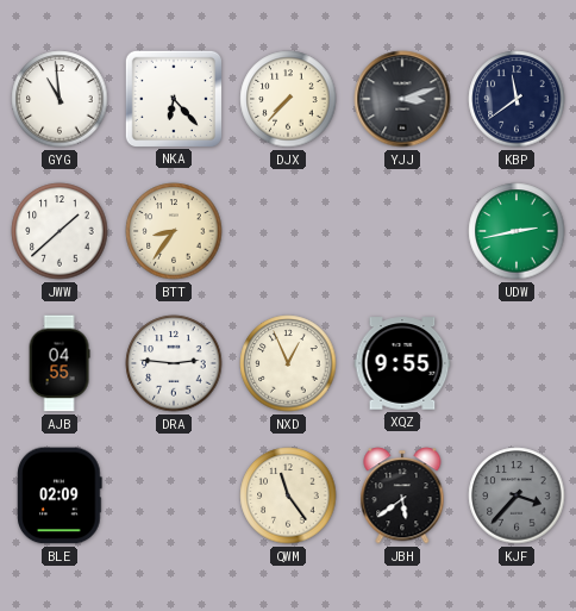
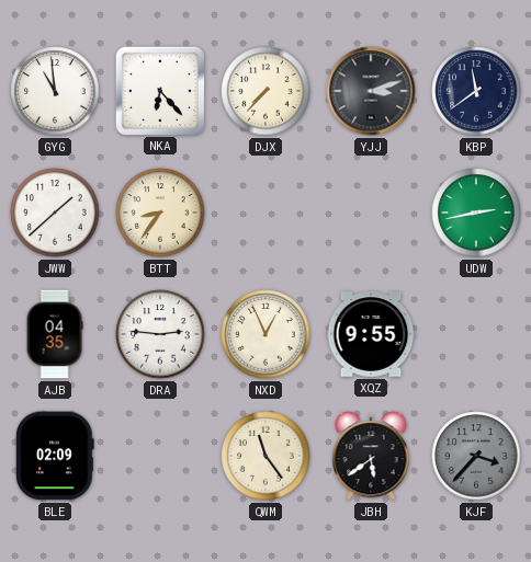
AJB: 04:55 -> 04:35 (55, 334)
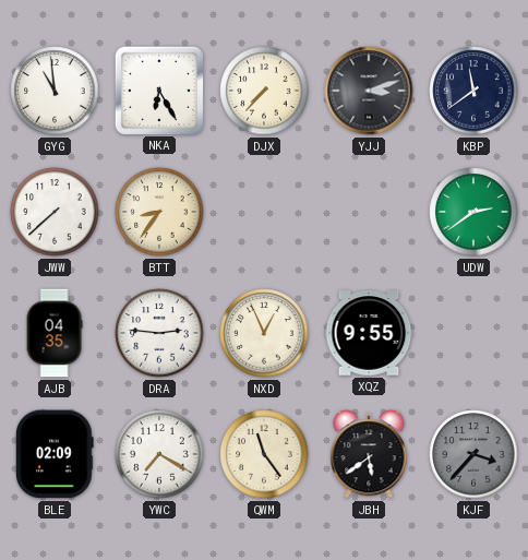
NKA: 6:23 -> 6:25 (158, 90)
JWW: 1:38 -> 7:38 (55, 212)
UDW: 2:43 -> 2:39 (473, 212)
YWC: none -> 7:20 (159, 454)
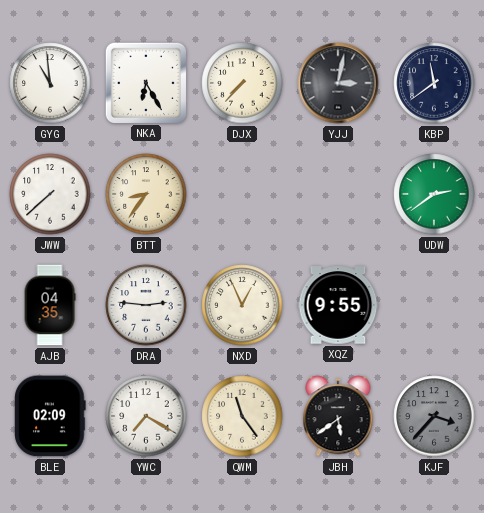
YJJ: 3:12 -> 3:02 (338, 83)
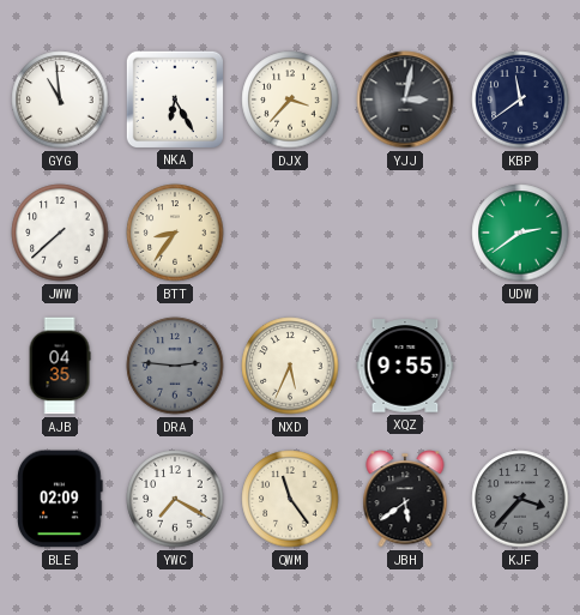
DJX: 7:37 -> 3:37 (290, 100)
DRA dial: white -> grey (175, 366)
NXD: 12:56 -> 5:34 (290, 366)
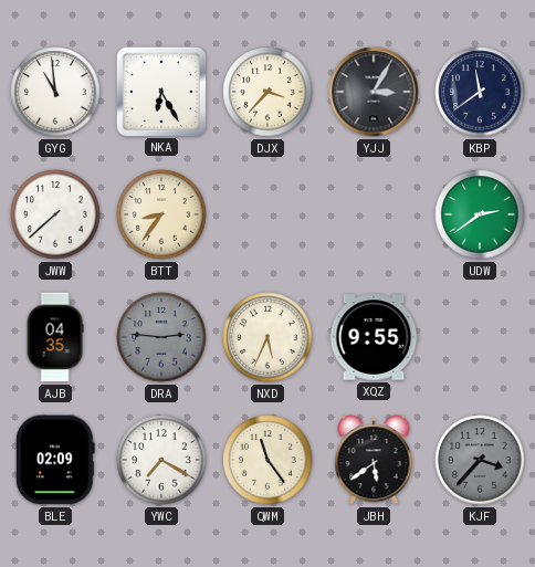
YJJ: 3:02 -> 3:05 (374, 92)
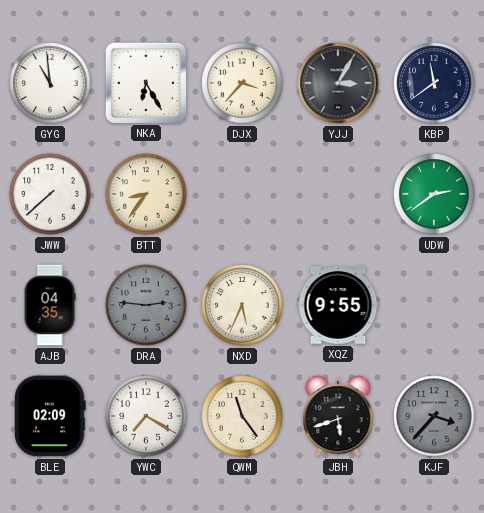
JBH: 5:39 -> 5:42 (338, 416)
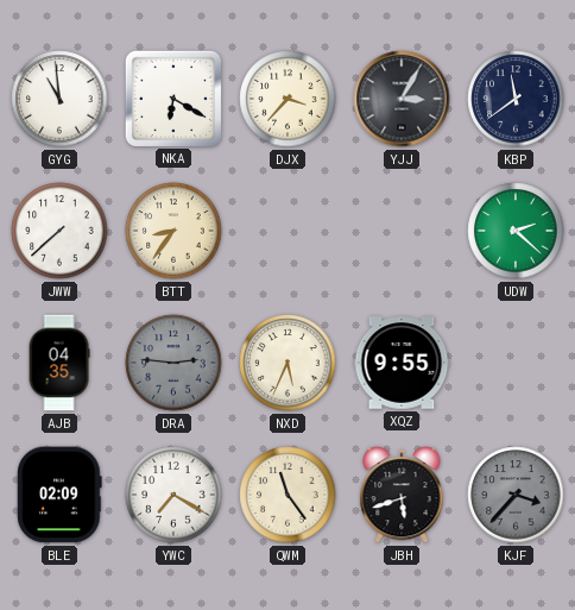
NKA: 6:25 -> 6:20 (172, 98)
UDW: 2:39 -> 2:22 (516, 231)
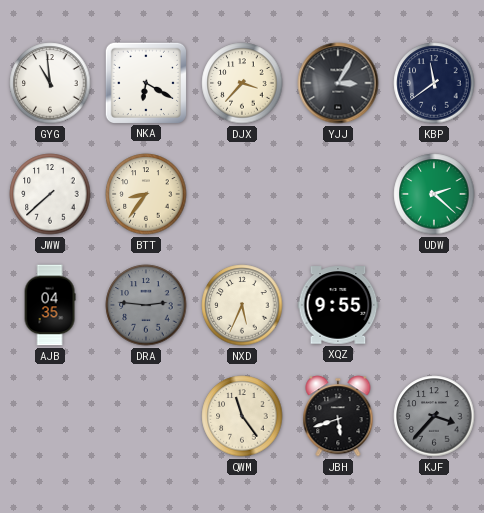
BLE: 02:09 -> none (59, 495)
YWC: 7:20 -> none (173, 495)
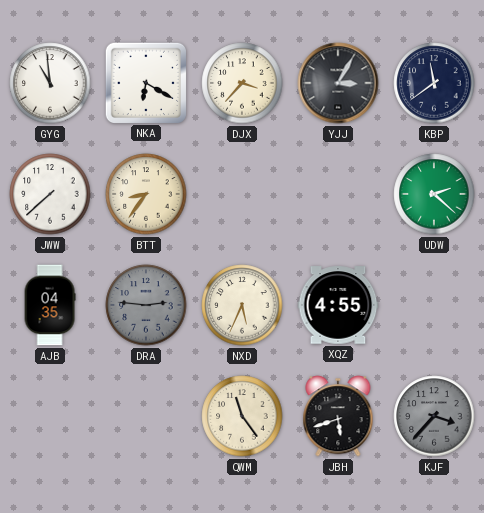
XQZ: 9:55 -> 4:55 (338, 305)
